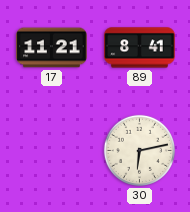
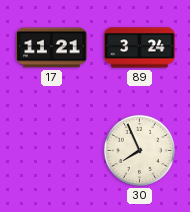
89: 8:41 -> 3:24 (140, 48)
30: 6:13 -> 7:56 (139, 150)
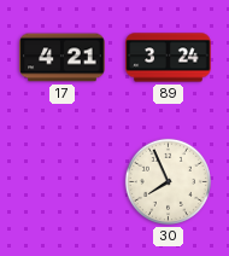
17: 11:21 -> 4:21 (63, 58)
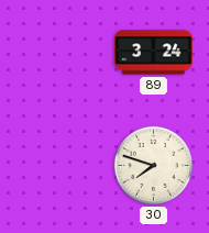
17: 4:21 -> none (63, 58)
30: 7:56 -> 7:48 (153, 165)
